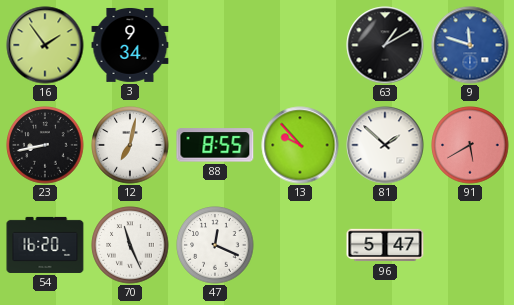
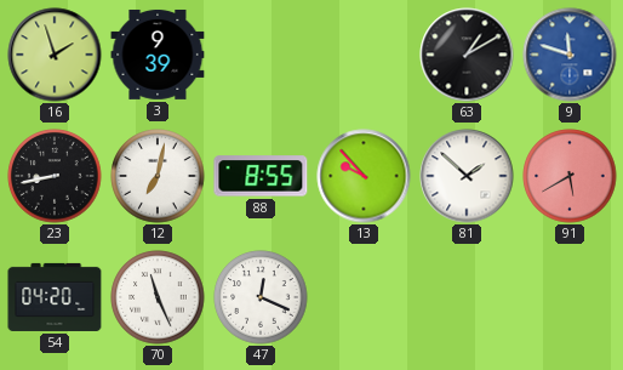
16: 1:54 -> 1:57 (55, 55)
3: 9:34 -> 9:39 (158, 55)
54: 16:20 -> 04:20 (55, 297)
96: 5:47 -> none (385, 245)
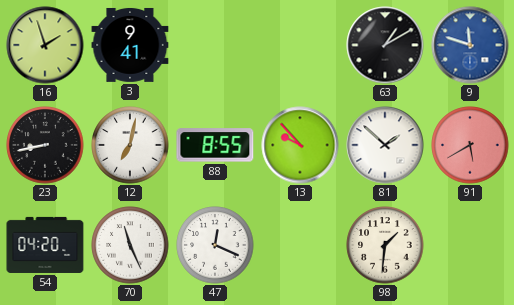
3: 9:39 -> 9:41 (130, 45)
98: none -> 1:31 (385, 245)
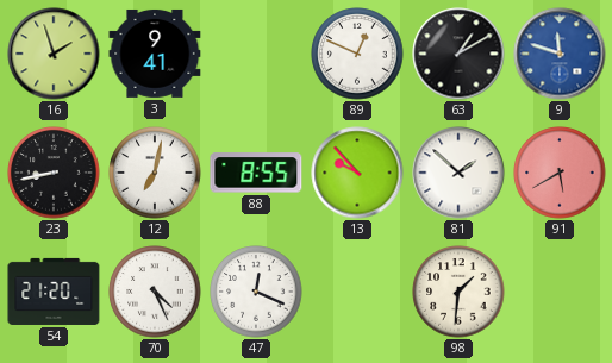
89: none -> 12:49 (357, 54)
54: 04:20 -> 21:20 (54, 292)
70: 11:26 -> 4:26 (155, 292)
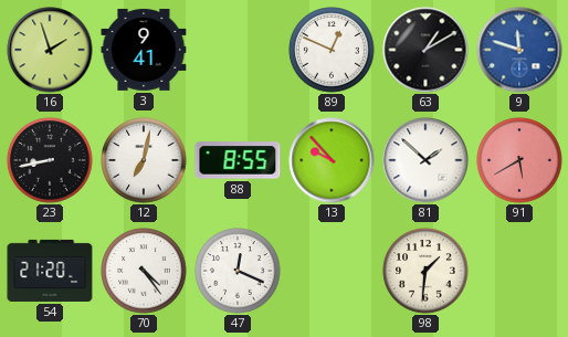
70: 4:26 -> 4:24 (144, 271)
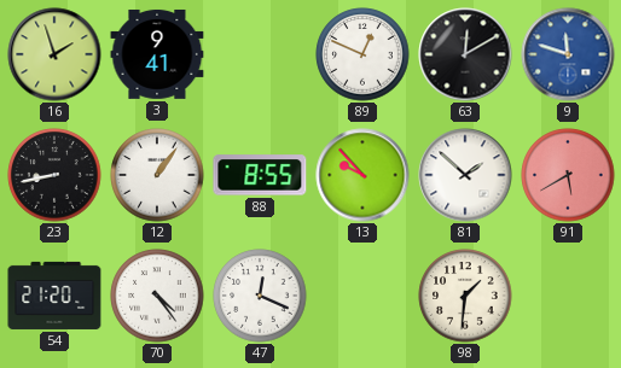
63: 1:10 -> 12:10 (465, 54)
12: 7:02 -> 1:06 (157, 175)
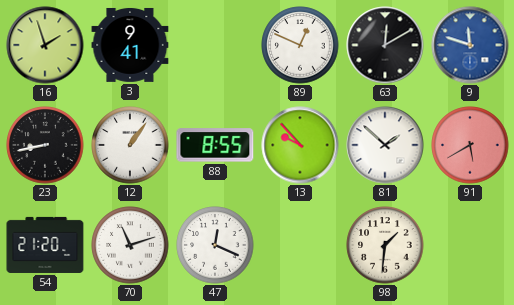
70: 4:24 -> 11:12 (130, 245)
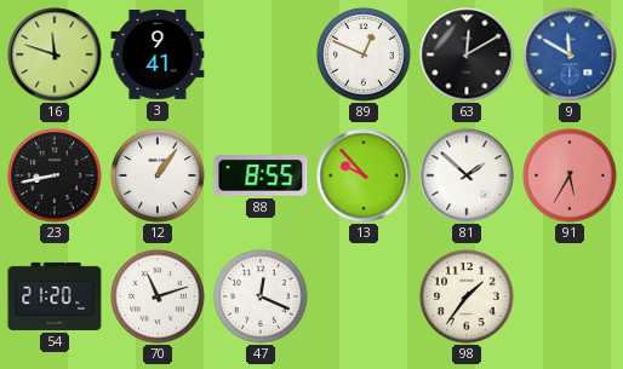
16: 1:57 -> 11:48 (55, 54)
9: 11:48 -> 11:50 (570, 54)
91: 5:40 -> 5:35 (570, 175)
98: 1:31 -> 1:36 (467, 296)
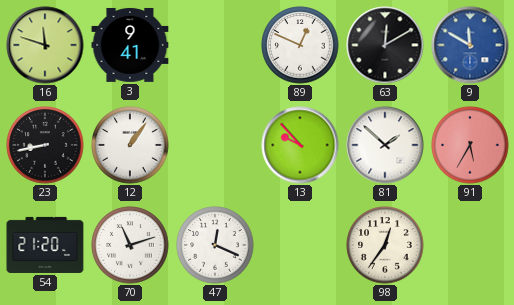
88: 8:55 -> none (261, 175)
98: 1:36 -> 12:36 (385, 245)
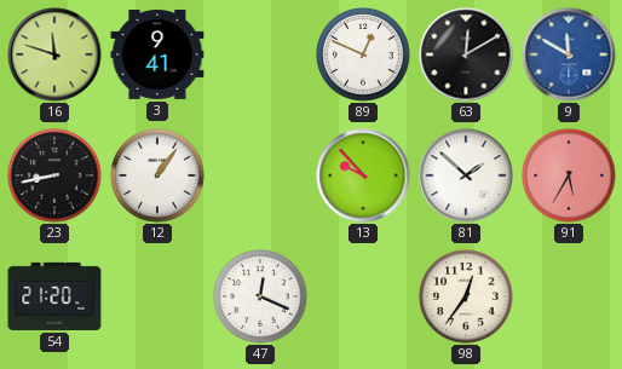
70: 11:12 -> none (130, 245)
